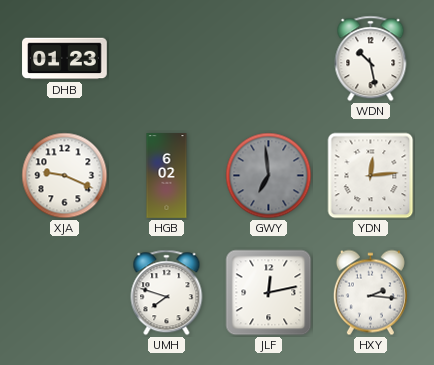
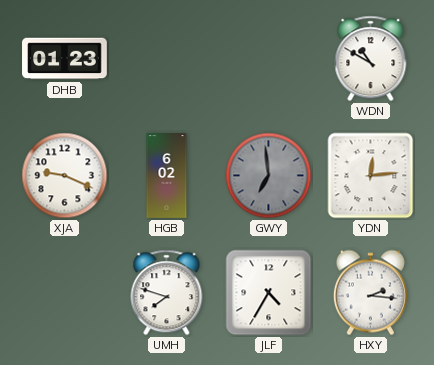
WDN: 10:28 -> 10:50 (371, 59)
JLF: 12:13 -> 4:35 (269, 293)
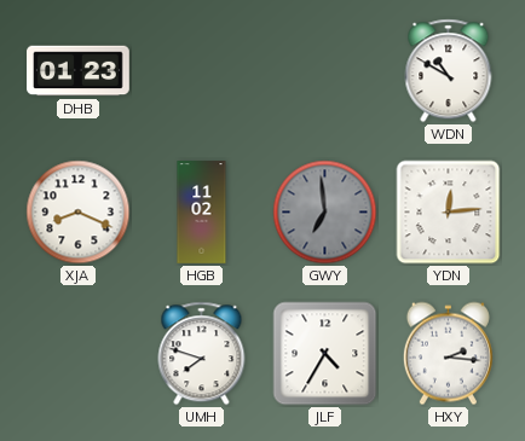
XJA: 9:19 -> 8:19 (79, 213)
HGB: 6:02 -> 11:02 (202, 213)
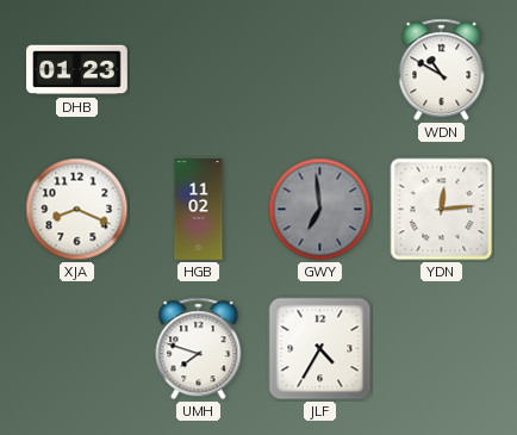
HXY: 2:16 -> none (448, 354)
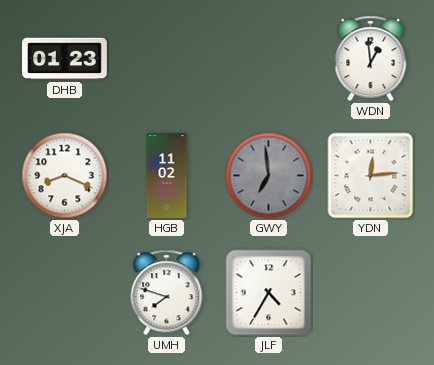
WDN: 10:50 -> 12:59 (371, 59)
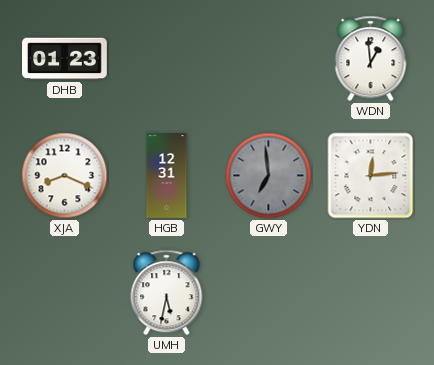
HGB: 11:02 -> 12:31 (167, 176)
UMH: 7:48 -> 5:32 (167, 293)
JLF: 4:35 -> none (269, 293)
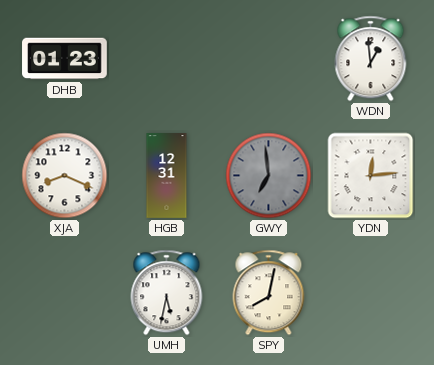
SPY: none -> 8:02 (269, 293)
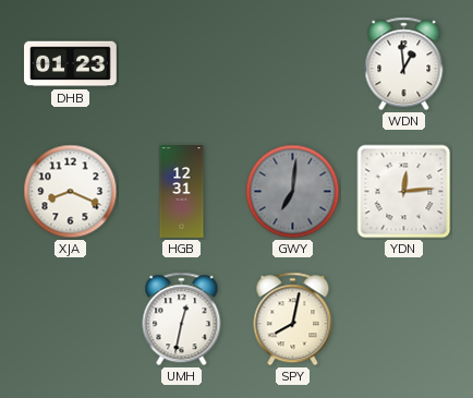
GWY: 6:59 -> 7:01 (293, 192)
UMH: 5:32 -> 12:32 (182, 319)
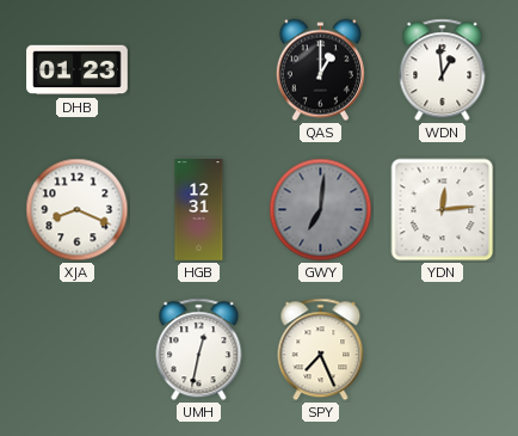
QAS: none -> 1:00 (320, 70)
SPY: 8:02 -> 7:26 (321, 350)
